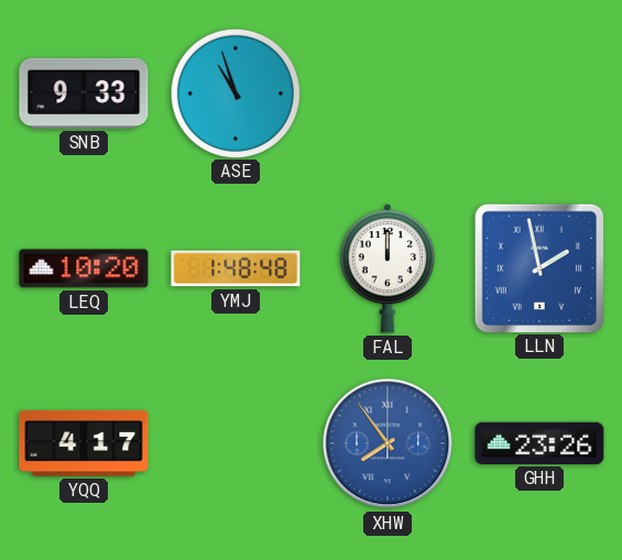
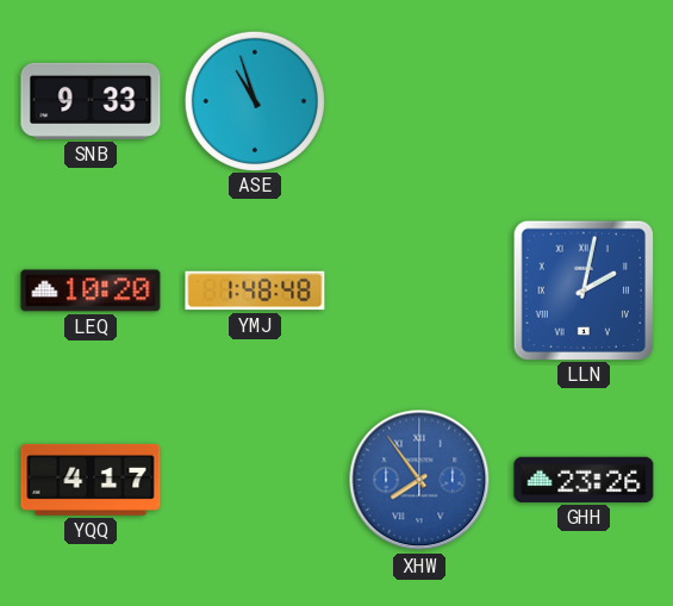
FAL: 12:00 -> none (386, 268)
LLN: 1:58 -> 2:02 (582, 289)
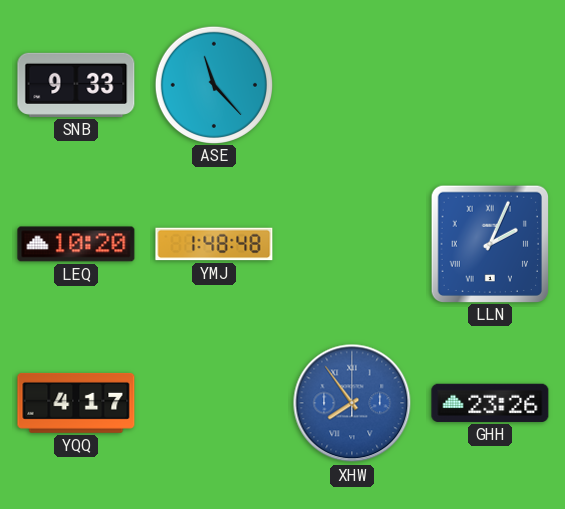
ASE: 10:57 -> 11:23 (213, 84)
LLN: 2:02 -> 2:04 (489, 243)
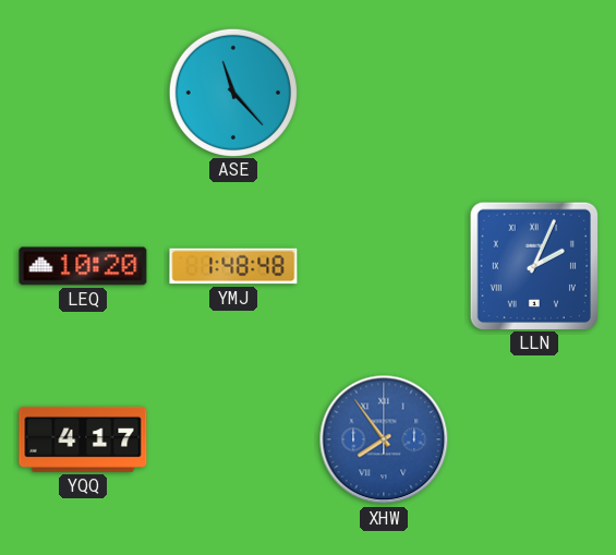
SNB: 9:33 -> none (76, 85)
GHH: 23:26 -> none (490, 403)
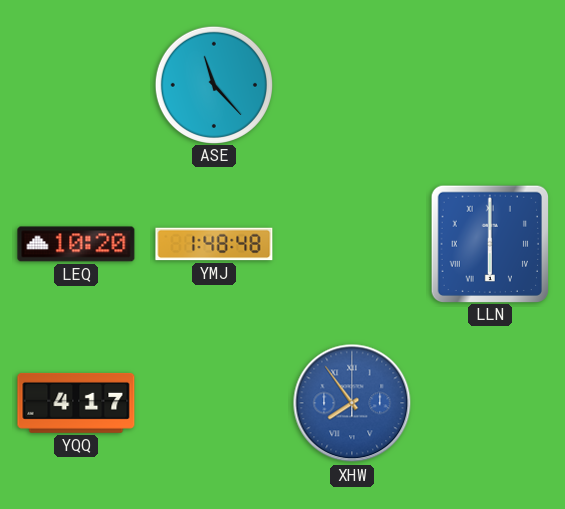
LLN: 2:04 -> 6:00 (489, 243)
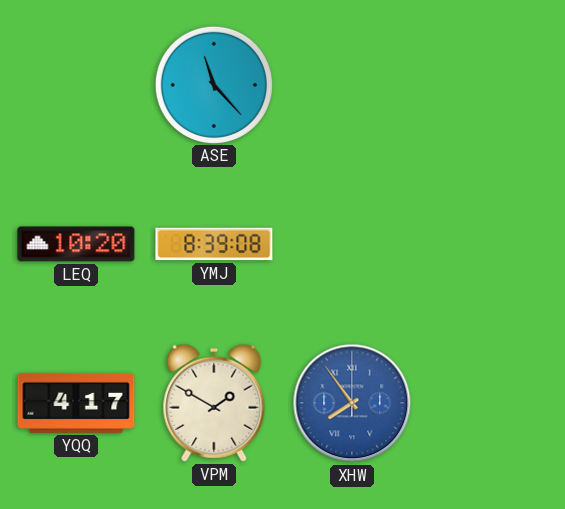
YMJ: 1:48 -> 8:39 (214, 244)
LLN: 6:00 -> none (489, 243)
VPM: none -> 1:50 (214, 403)
